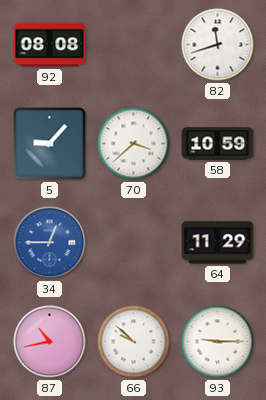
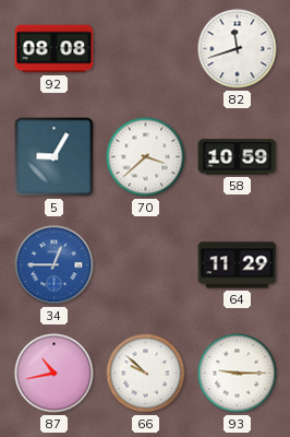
5: 9:07 -> 9:05 (55, 157)
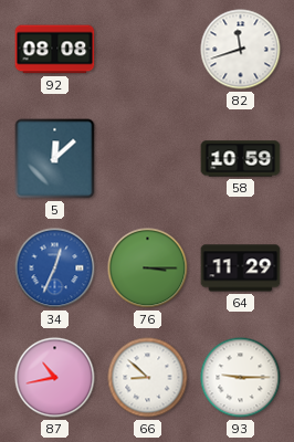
5: 9:05 -> 12:08 (55, 159)
70: 3:38 -> none (146, 157)
34: 12:45 -> 12:34 (55, 269)
76: none -> 3:15 (148, 269)
66: 9:52 -> 8:52 (148, 378)
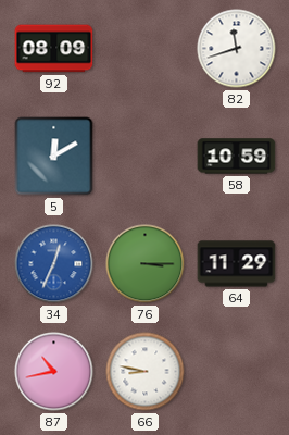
92: 08:08 -> 08:09 (54, 49)
5: 12:08 -> 12:10 (54, 157)
66: 8:52 -> 8:47 (146, 372)
93: 9:15 -> none (241, 378)
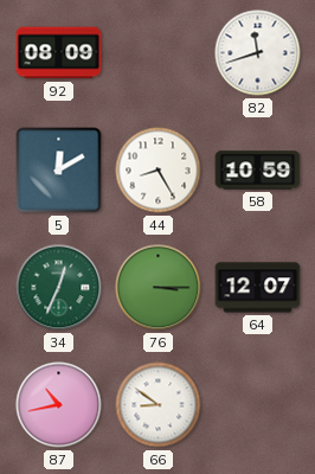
44: none -> 8:25 (159, 171)
34 dial: blue -> green (59, 288)
64: 11:29 -> 12:07 (258, 288)
66: 8:47 -> 8:51 (159, 405)
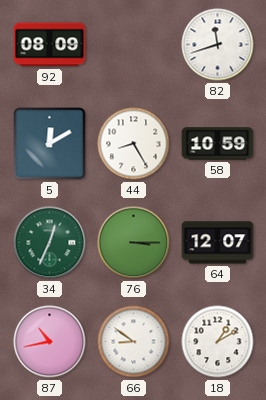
18: none -> 1:10 (218, 342)
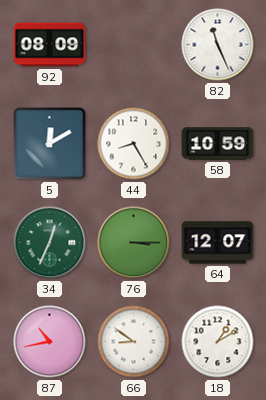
82: 11:42 -> 11:26 (218, 45)
